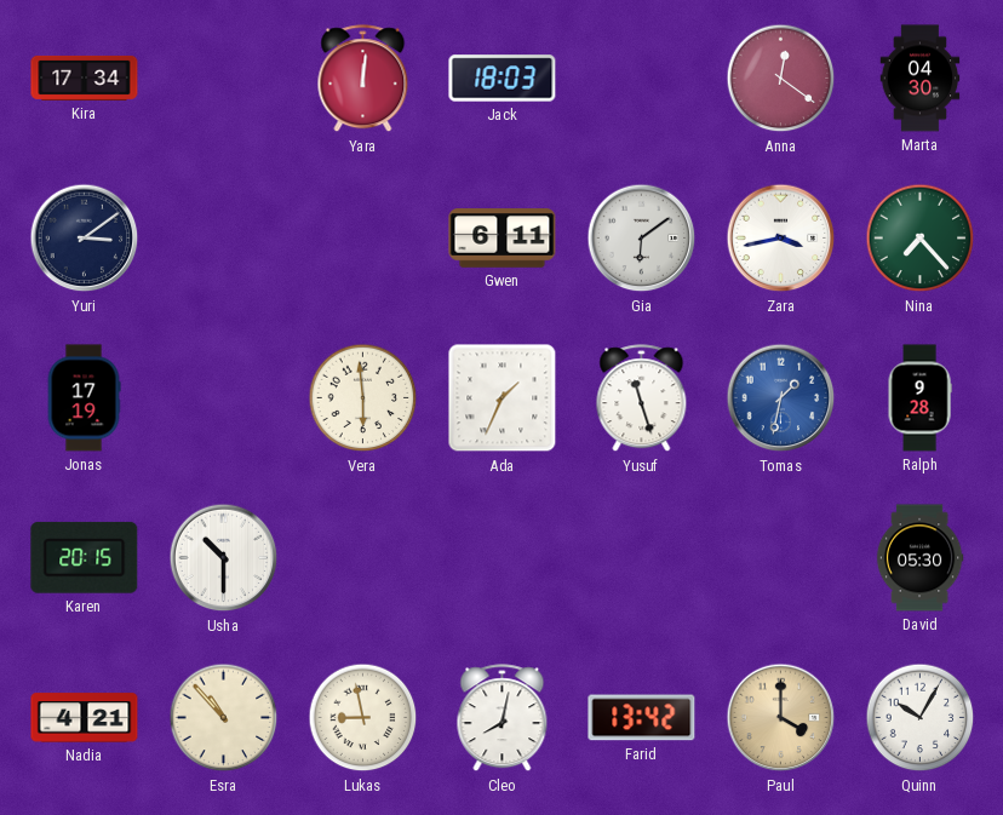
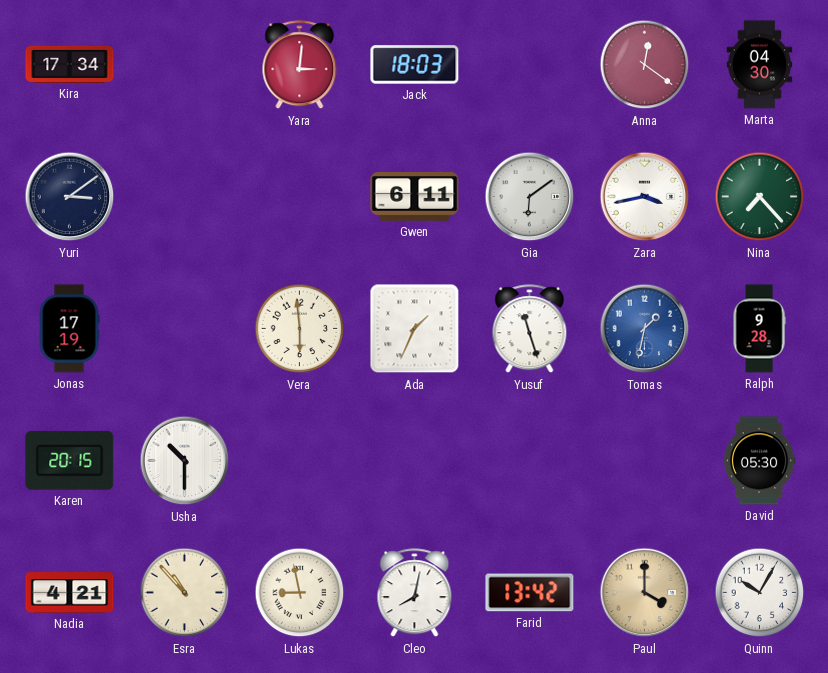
Yara: 12:01 -> 3:01 (300, 65)
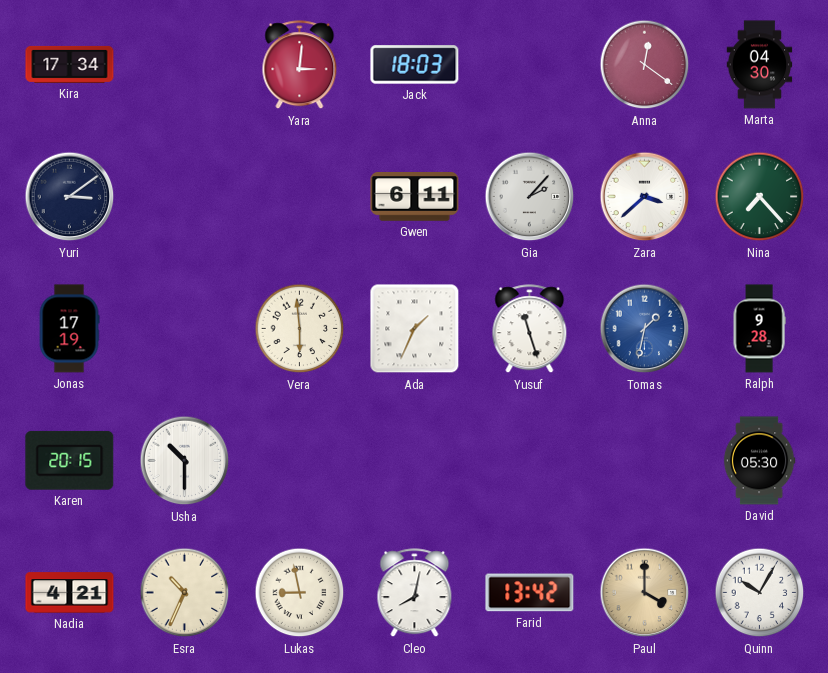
Gia: 6:09 -> 2:07 (530, 197)
Zara: 3:43 -> 3:38 (645, 197)
Esra: 10:53 -> 10:34 (185, 593)
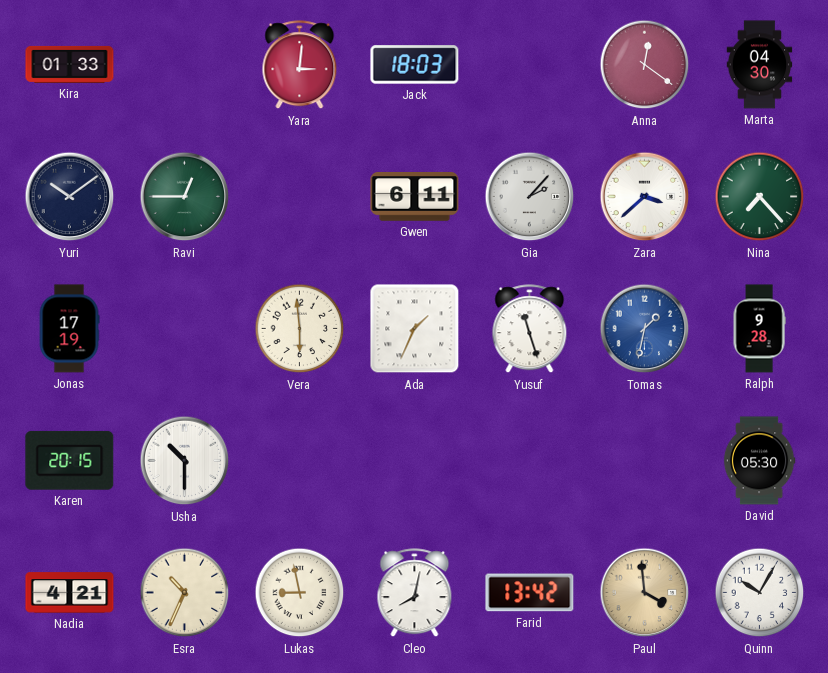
Kira: 17:34 -> 01:33 (70, 64)
Yuri: 3:09 -> 10:09 (70, 197)
Ravi: none -> 12:45 (185, 197)
Paul: 4:00 -> 3:59 (645, 593)
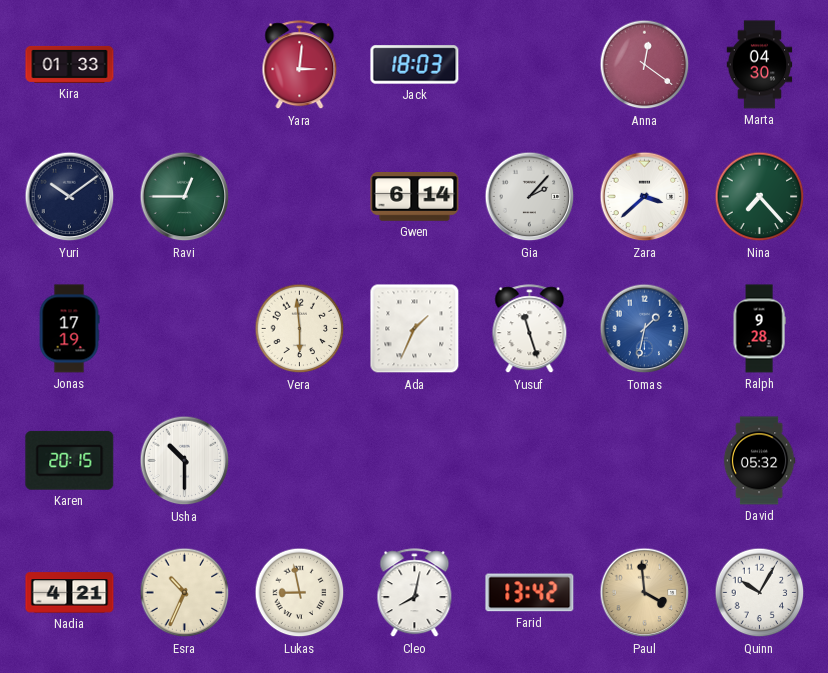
Gwen: 6:11 -> 6:14 (415, 197)
David: 05:30 -> 05:32 (759, 461)
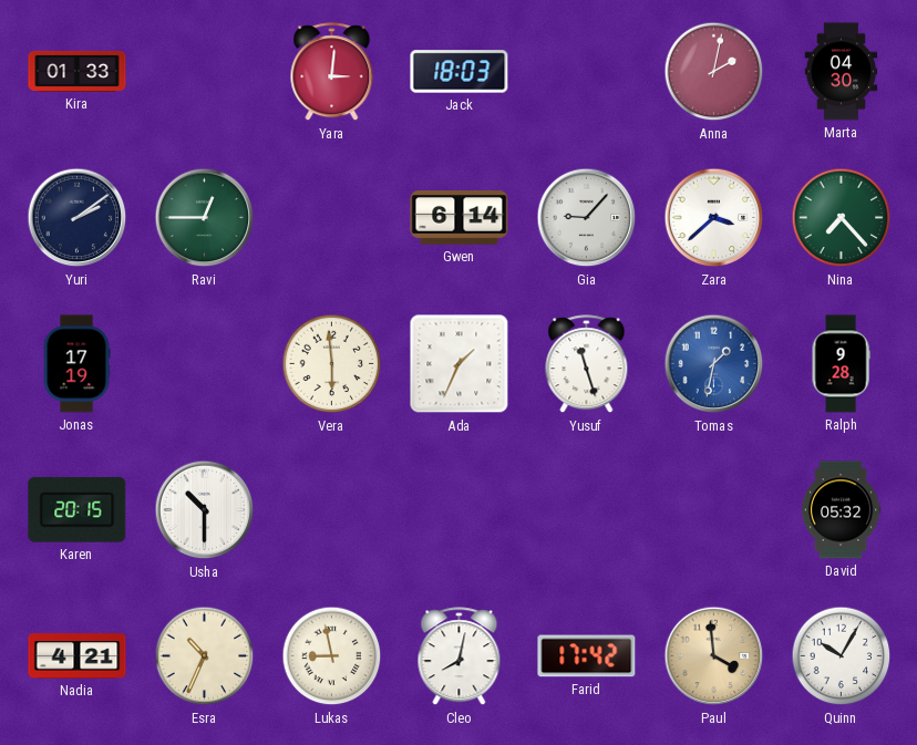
Anna: 12:21 -> 2:02 (714, 72)
Yuri: 10:09 -> 2:09 (78, 218)
Gia: 2:07 -> 9:07 (587, 218)
Farid: 13:42 -> 17:42 (587, 656)
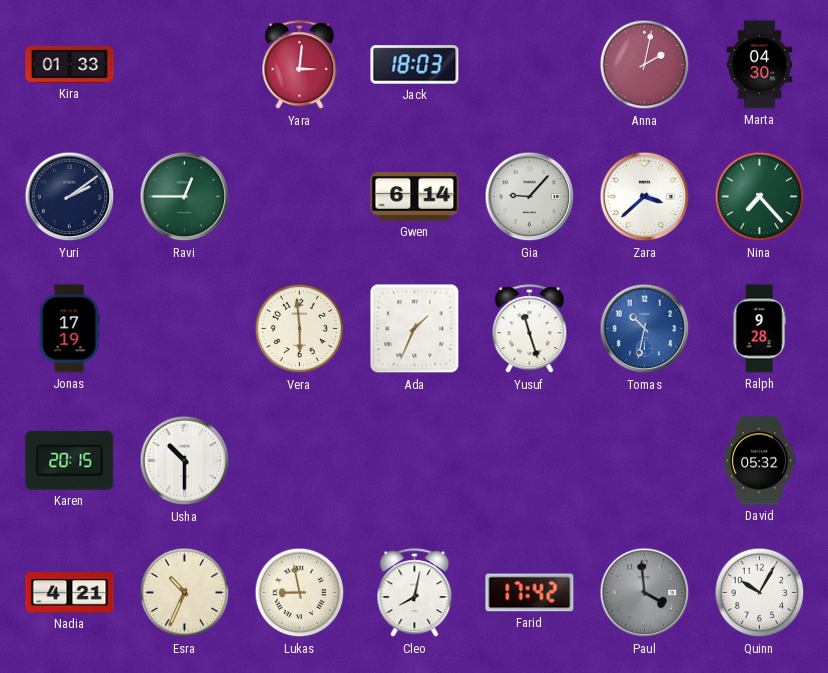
Tomas: 1:32 -> 10:32 (645, 329)
Paul dial: champagne -> grey (645, 593)
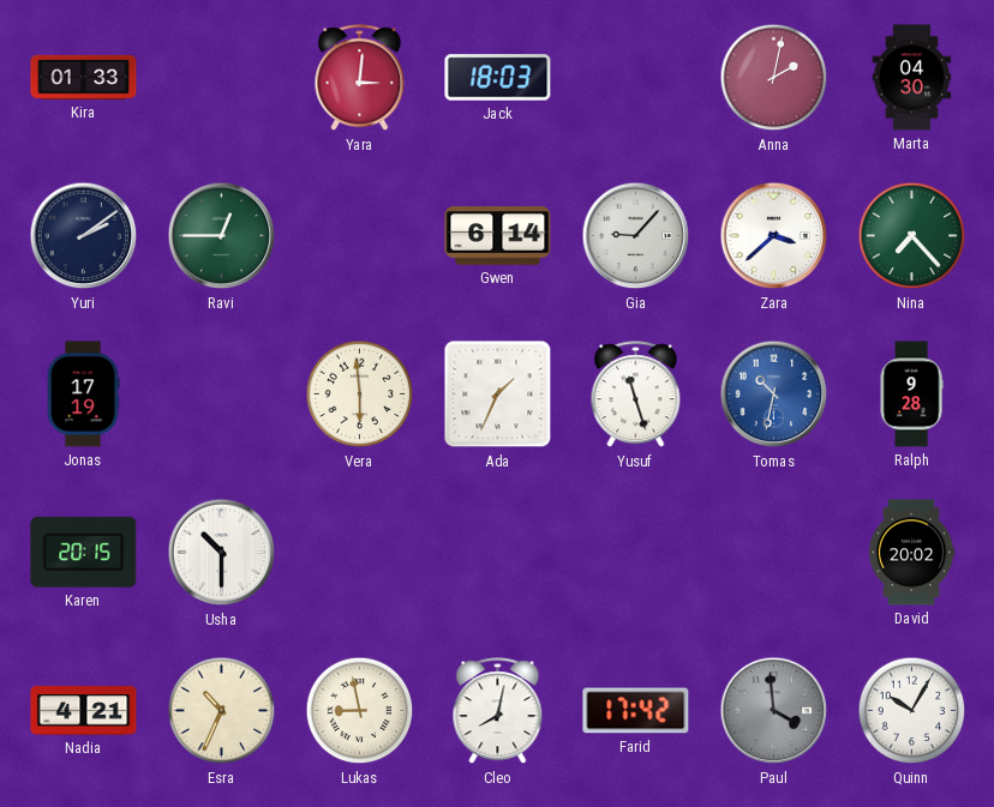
David: 05:32 -> 20:02 (911, 553)
